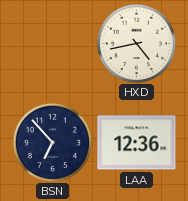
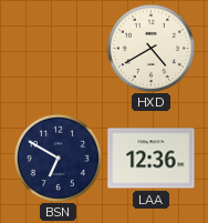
HXD: 4:43 -> 4:40 (150, 48)
BSN: 6:53 -> 6:50 (58, 158)
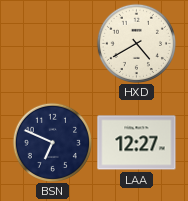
BSN: 6:50 -> 6:49 (52, 142)
LAA: 12:36 -> 12:27 (137, 143)
